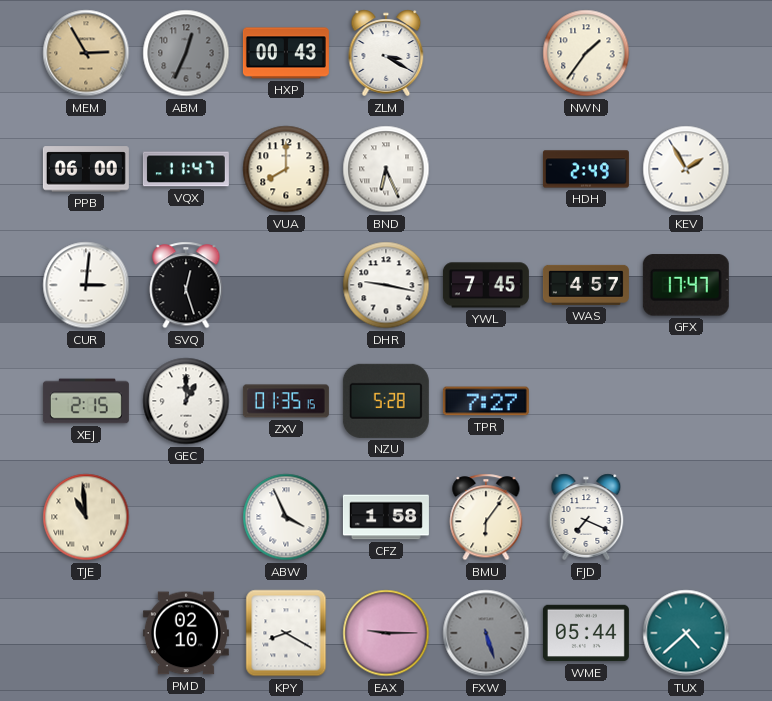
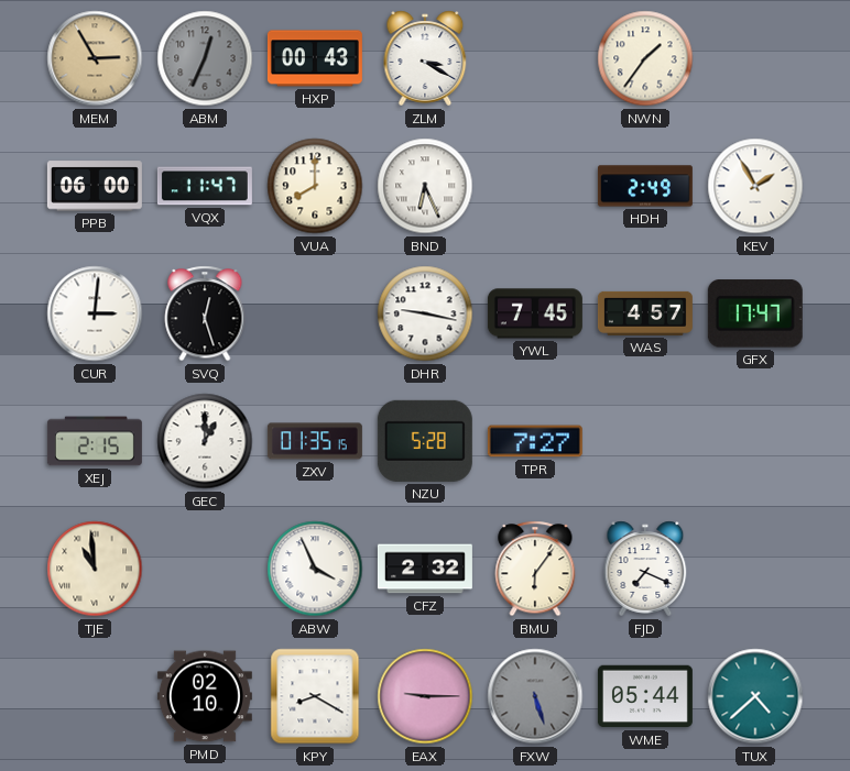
CFZ: 1:58 -> 2:32 (425, 569)
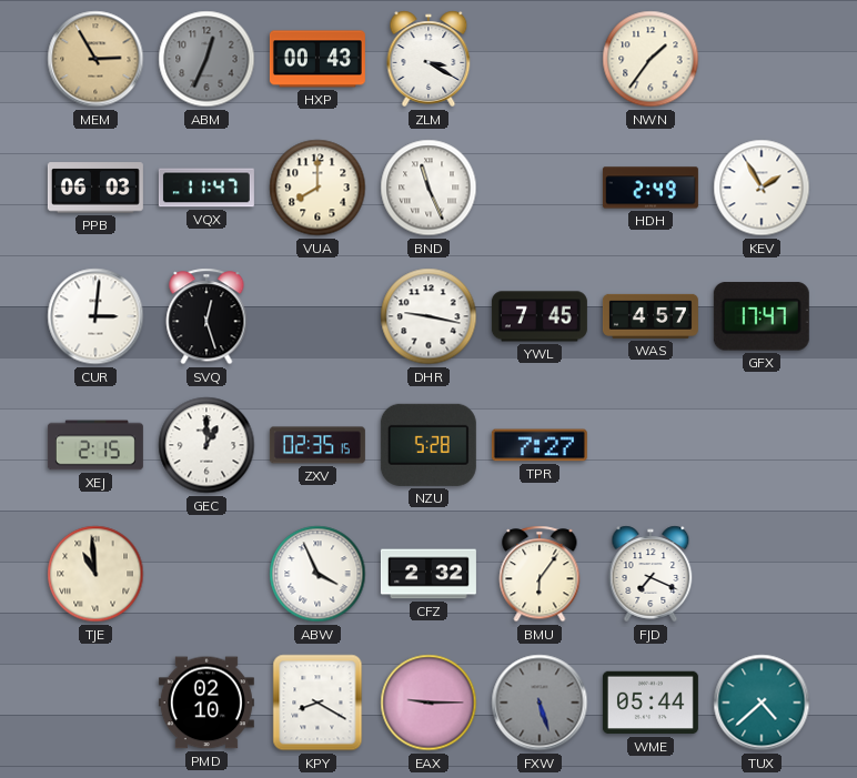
PPB: 06:00 -> 06:03 (95, 188)
BND: 6:26 -> 11:26 (428, 188)
ZXV: 01:35 -> 02:35 (317, 445)
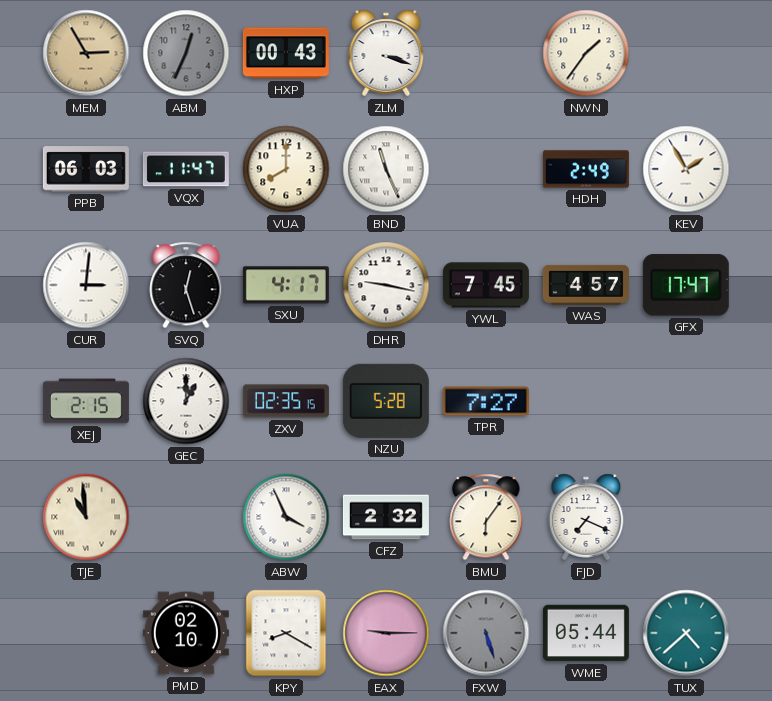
ZLM: 3:20 -> 3:18 (386, 53)
SXU: none -> 4:17 (286, 285)
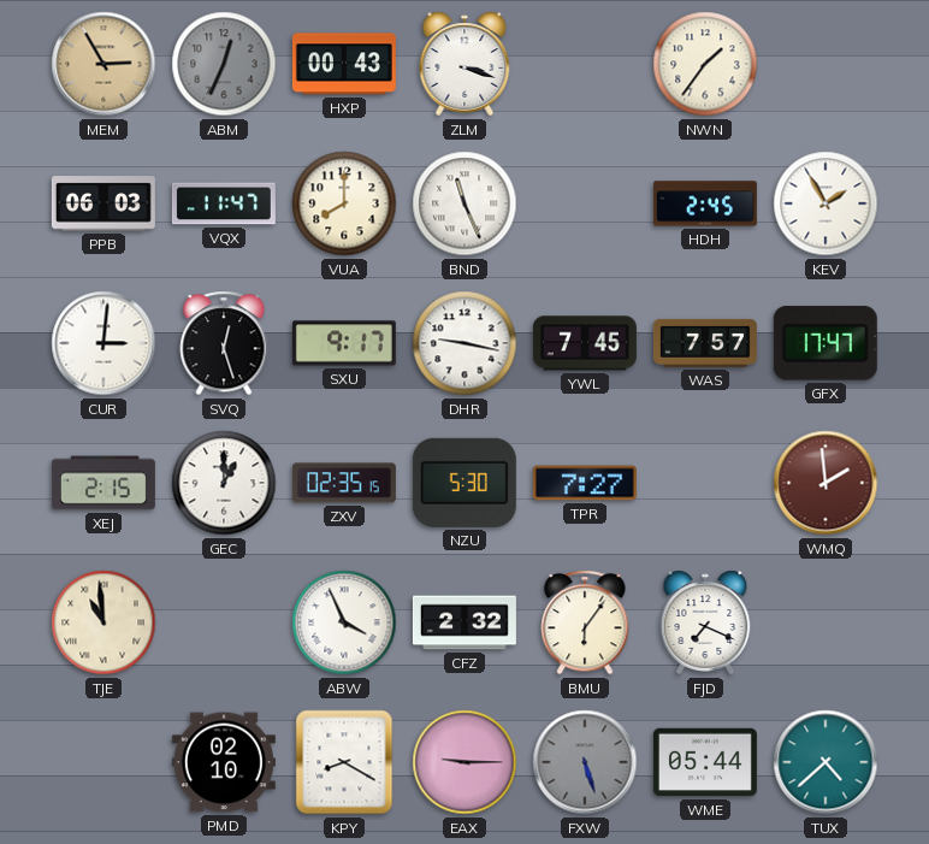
HDH: 2:49 -> 2:45 (705, 203)
SXU: 4:17 -> 9:17 (344, 343)
WAS: 4:57 -> 7:57 (705, 343)
NZU: 5:28 -> 5:30 (464, 483)
WMQ: none -> 1:59 (826, 483)
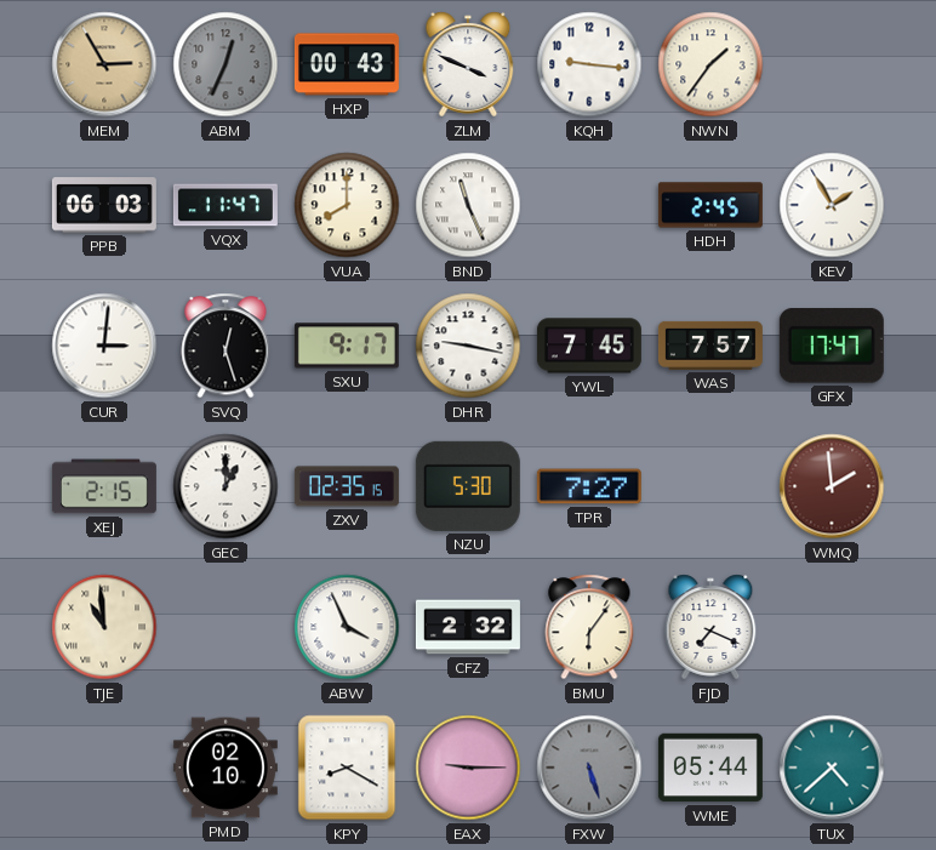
ZLM: 3:18 -> 3:49 (468, 64)
KQH: none -> 9:16 (589, 64)
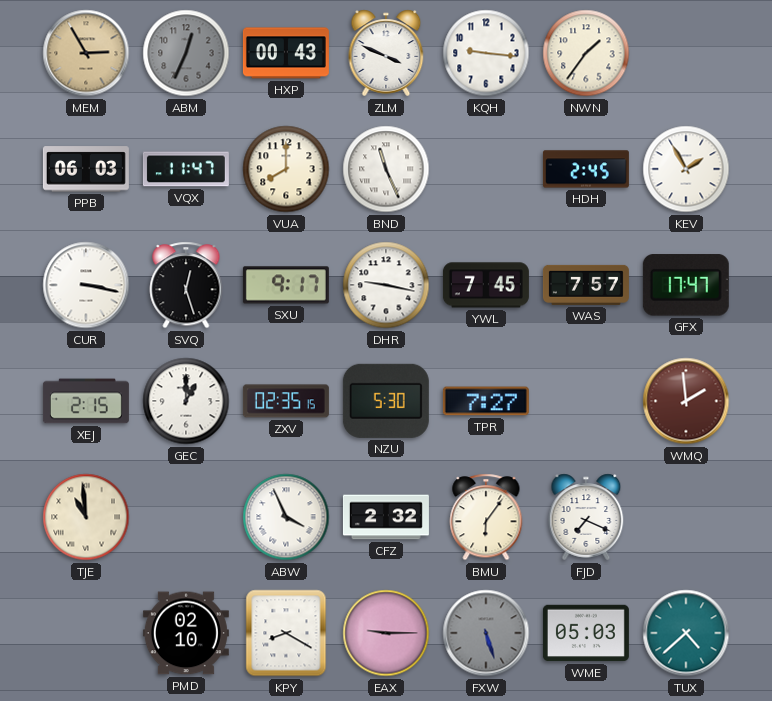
CUR: 3:01 -> 3:17 (86, 285)
WME: 05:44 -> 05:03 (586, 633)
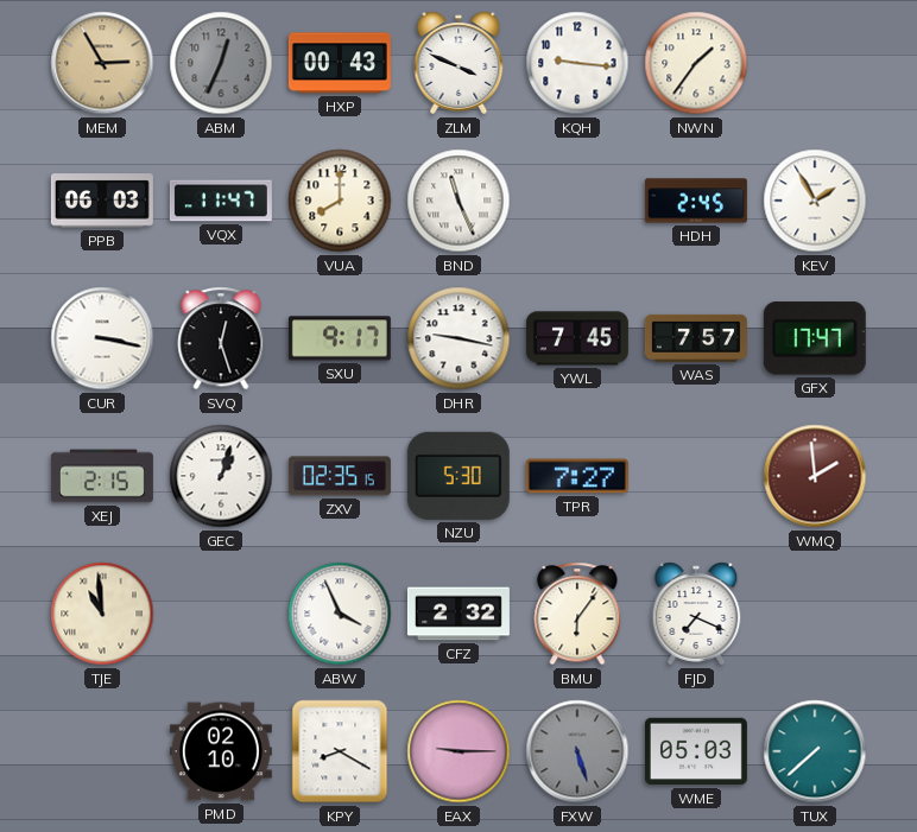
GEC: 1:00 -> 1:03 (221, 476)
TUX: 4:38 -> 7:38 (815, 751)
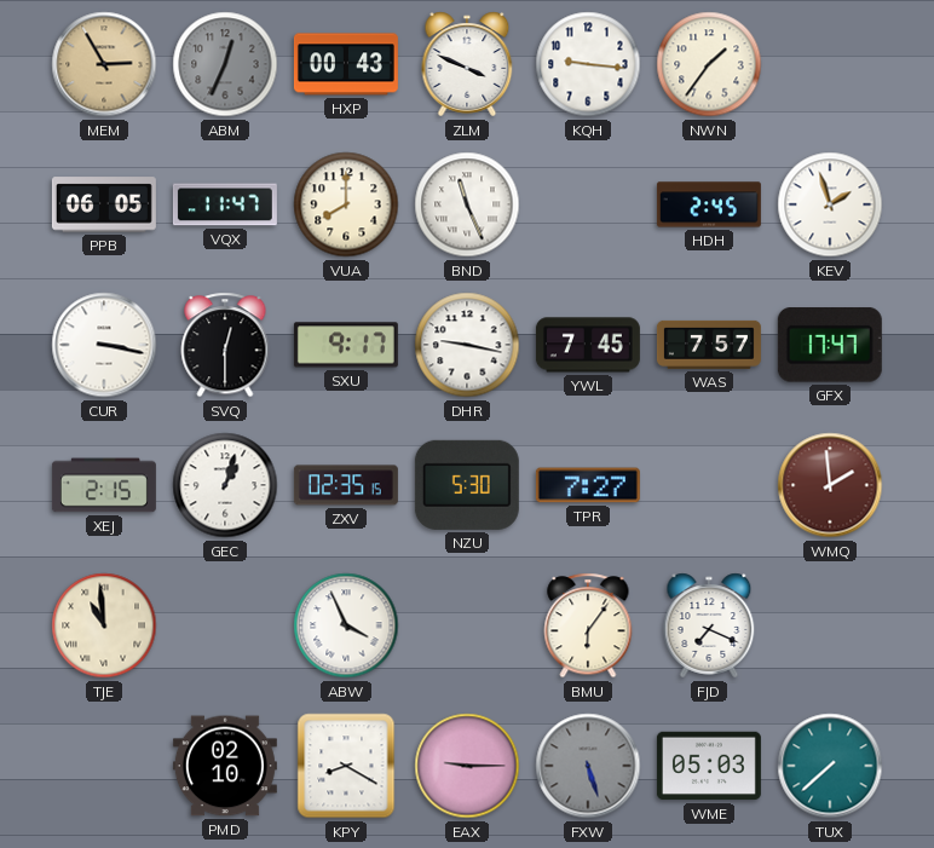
PPB: 06:03 -> 06:05 (104, 204)
KEV: 1:55 -> 1:57 (830, 204)
SVQ: 12:27 -> 12:30 (225, 345)
CFZ: 2:32 -> none (458, 614)
